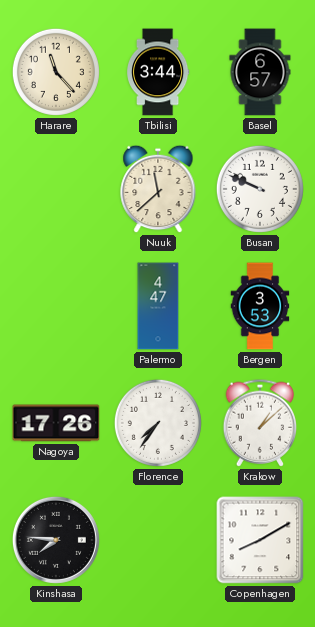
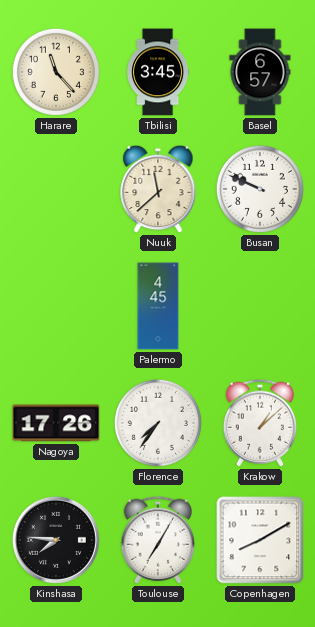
Tbilisi: 3:44 -> 3:45 (159, 72)
Palermo: 4:47 -> 4:45 (158, 306)
Bergen: 3:53 -> none (260, 306)
Toulouse: none -> 7:05 (158, 540)
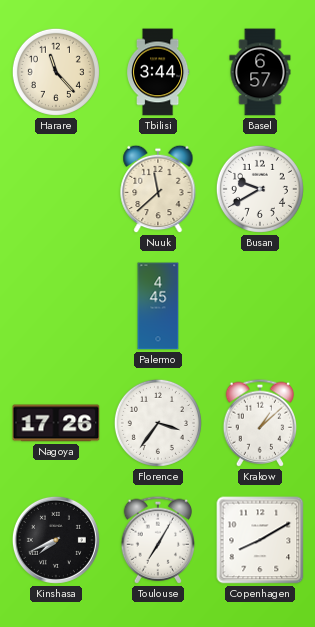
Tbilisi: 3:45 -> 3:44 (159, 72)
Busan: 9:49 -> 9:40 (260, 189)
Florence: 7:36 -> 3:36 (158, 423)
Kinshasa: 7:46 -> 7:41 (56, 540)
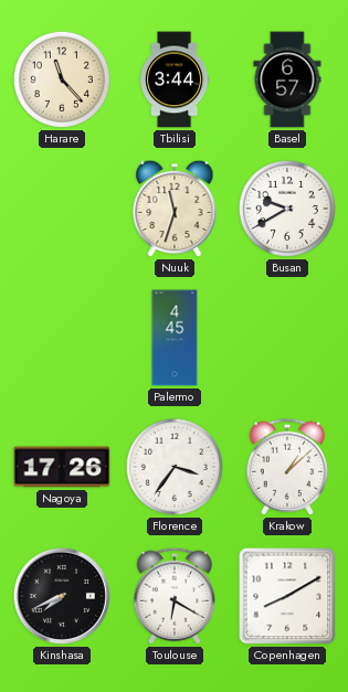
Nuuk: 11:38 -> 11:33 (175, 209)
Toulouse: 7:05 -> 6:20 (175, 596)
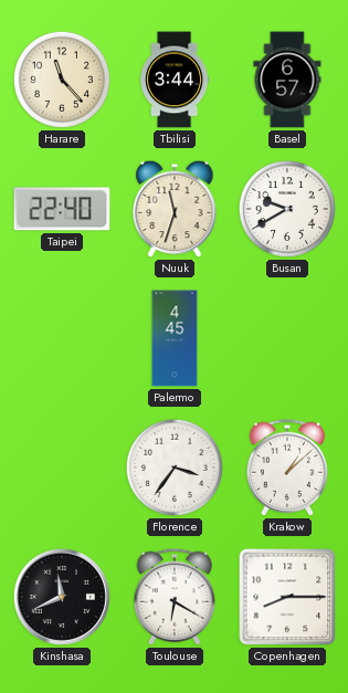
Taipei: none -> 22:40 (62, 209)
Nagoya: 17:26 -> none (62, 467)
Kinshasa: 7:41 -> 11:41 (62, 597)
Copenhagen: 8:10 -> 8:15 (287, 597)
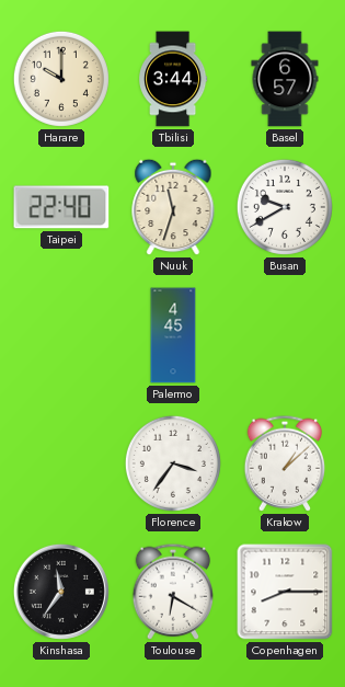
Harare: 11:23 -> 10:00 (61, 79)
Kinshasa: 11:41 -> 11:36 (61, 592)
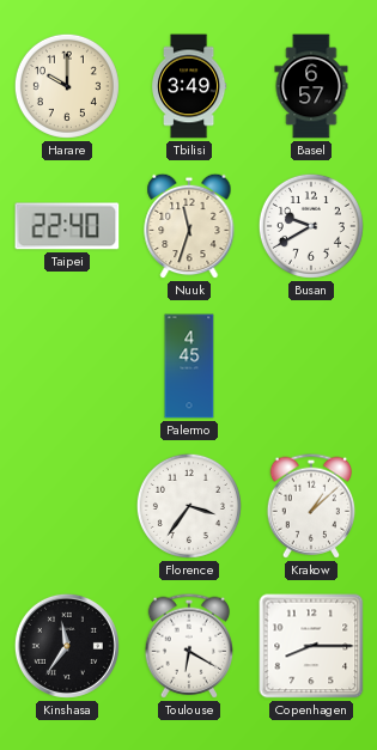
Tbilisi: 3:44 -> 3:49 (190, 86)
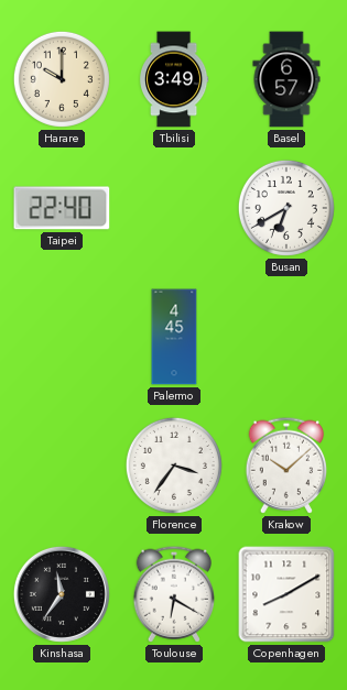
Nuuk: 11:33 -> none (189, 226)
Busan: 9:40 -> 6:40 (286, 208)
Krakow: 1:08 -> 10:08 (286, 466)
Copenhagen: 8:15 -> 8:10 (286, 594)
